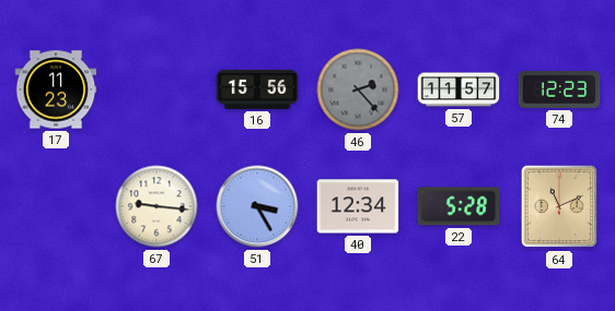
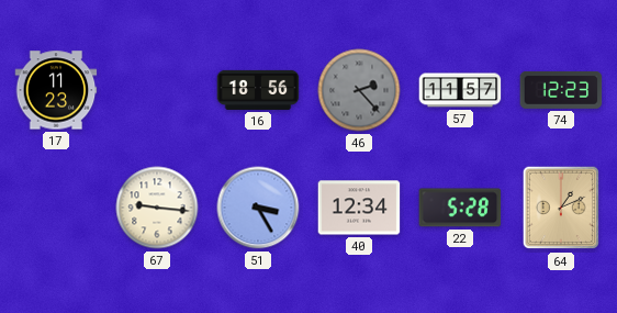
16: 15:56 -> 18:56 (258, 90)
64: 11:11 -> 1:11 (561, 208)
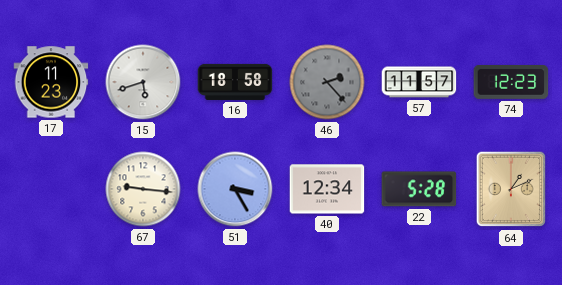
15: none -> 5:42 (143, 82)
16: 18:56 -> 18:58 (235, 82)
